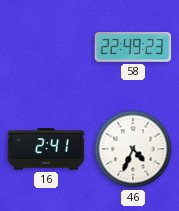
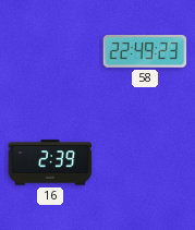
16: 2:41 -> 2:39 (50, 162)
46: 4:34 -> none (133, 149)
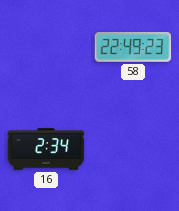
16: 2:39 -> 2:34 (46, 149)
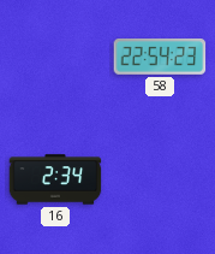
58: 22:49 -> 22:54 (160, 58)
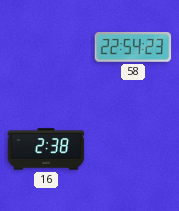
16: 2:34 -> 2:38 (46, 149)
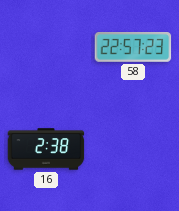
58: 22:54 -> 22:57 (133, 48)
